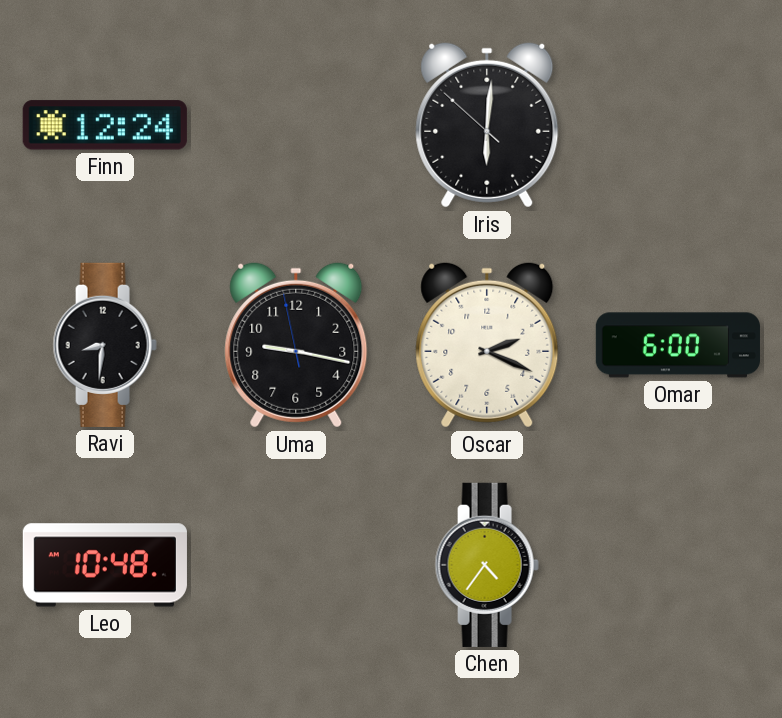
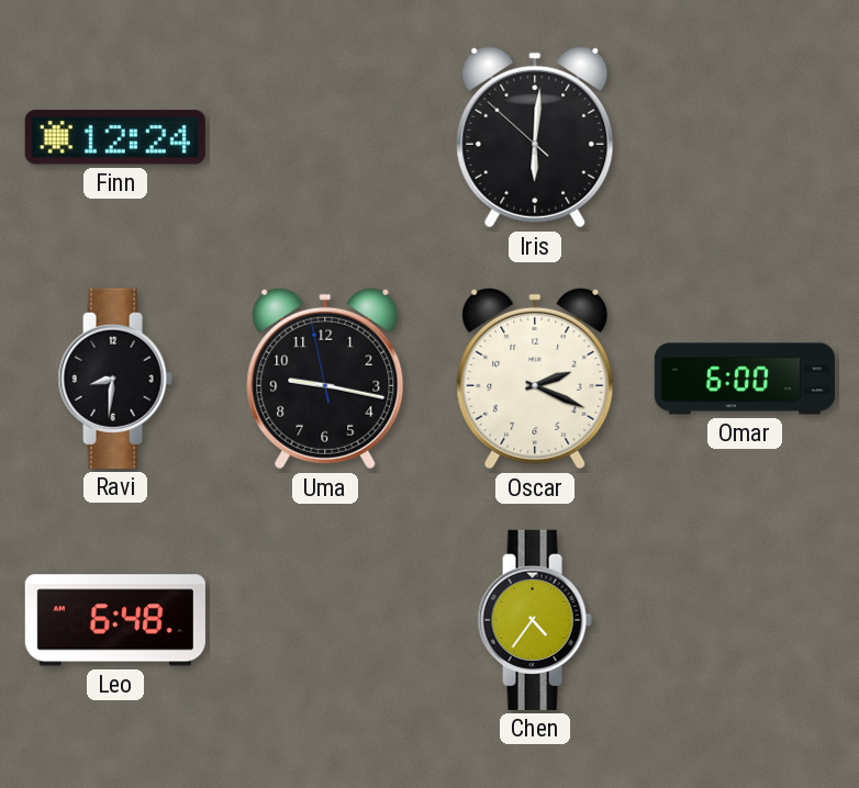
Leo: 10:48 -> 6:48 (115, 620)
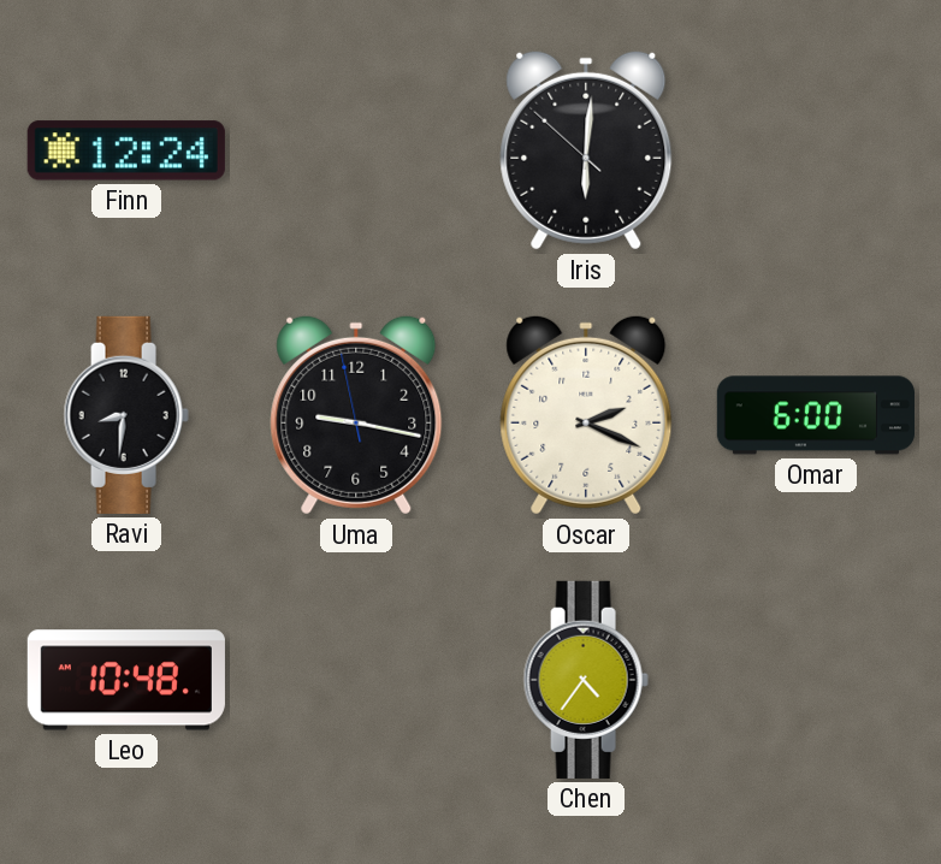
Leo: 6:48 -> 10:48 (126, 680)
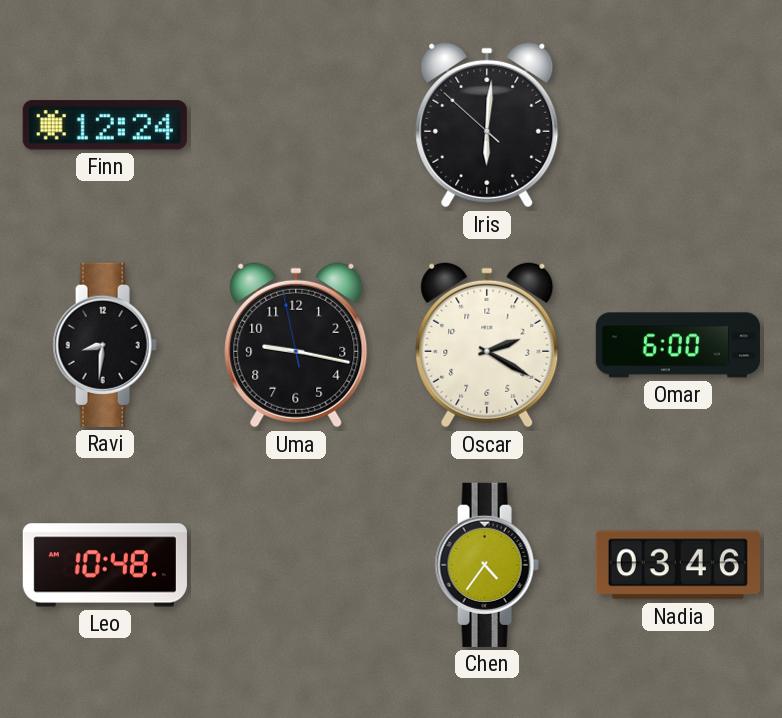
Oscar: 2:19 -> 2:20 (487, 345)
Nadia: none -> 03:46 (678, 565)
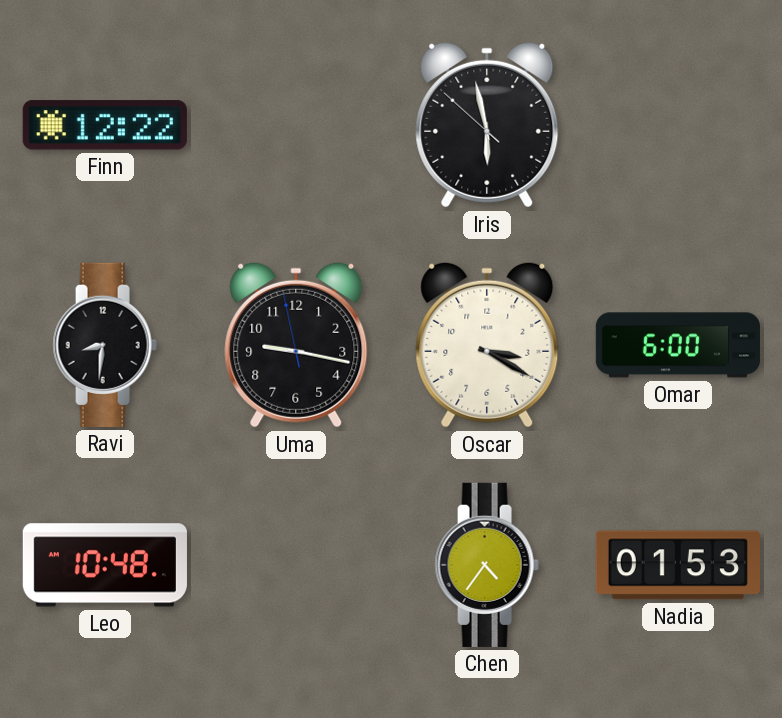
Finn: 12:24 -> 12:22 (105, 125)
Iris: 6:00 -> 5:57 (487, 125)
Oscar: 2:20 -> 3:20 (487, 345)
Nadia: 03:46 -> 01:53 (678, 565)
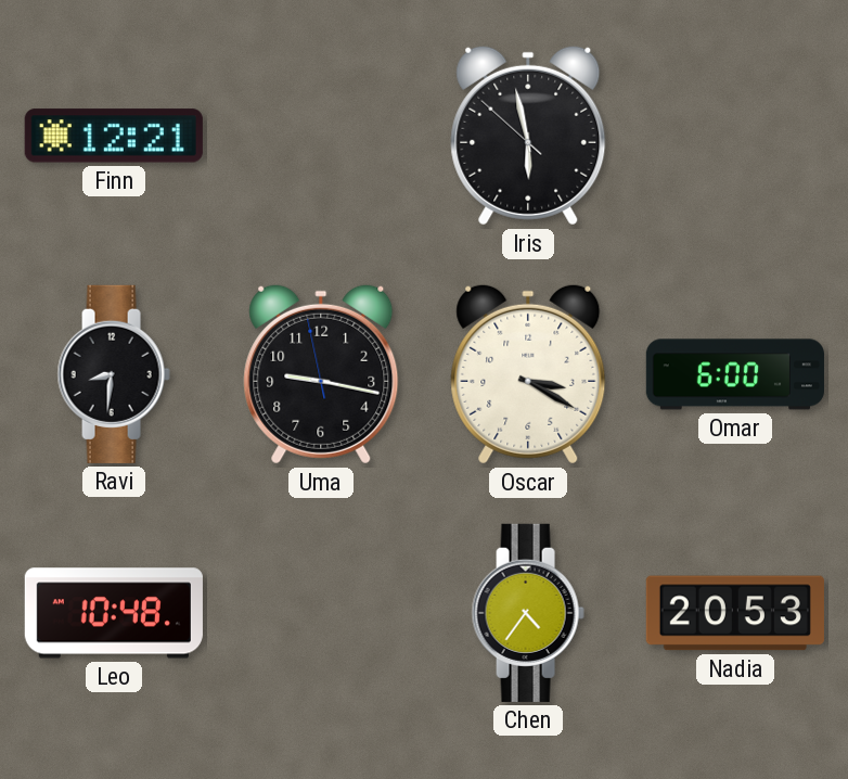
Finn: 12:22 -> 12:21 (114, 136)
Nadia: 01:53 -> 20:53 (735, 613)
